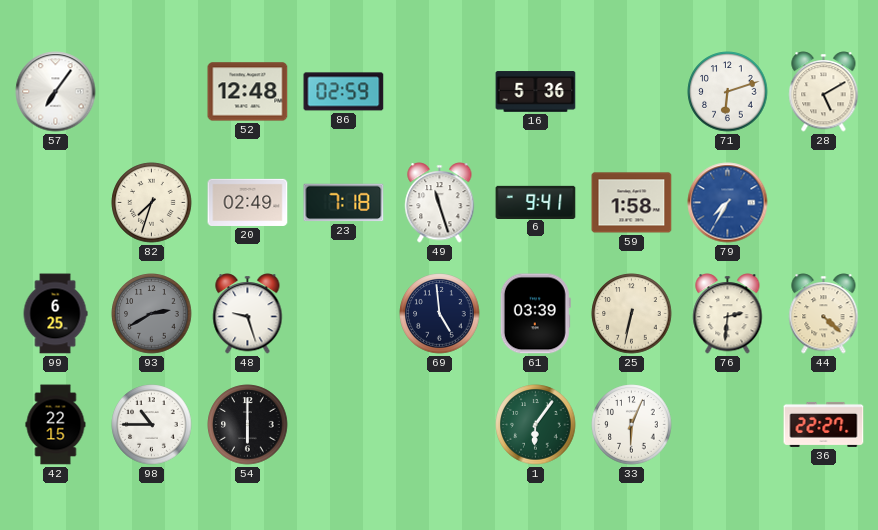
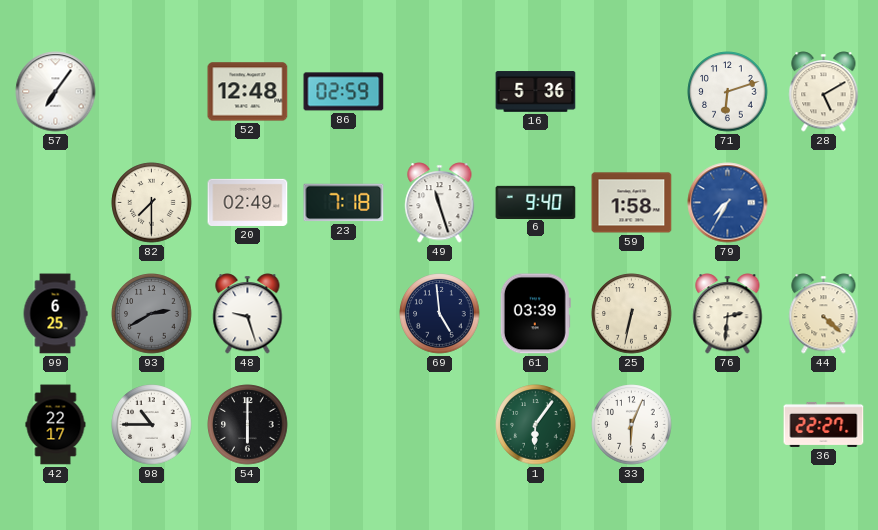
82: 7:33 -> 7:30 (152, 203)
6: 9:41 -> 9:40 (536, 202)
42: 22:15 -> 22:17 (56, 425)
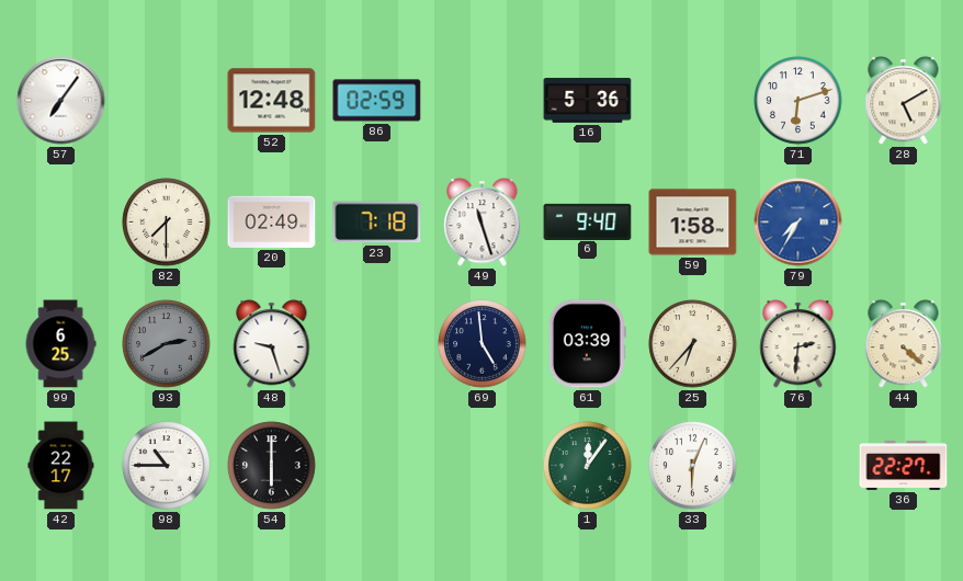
25: 6:32 -> 6:37 (693, 344)
1: 6:06 -> 12:06 (588, 466)
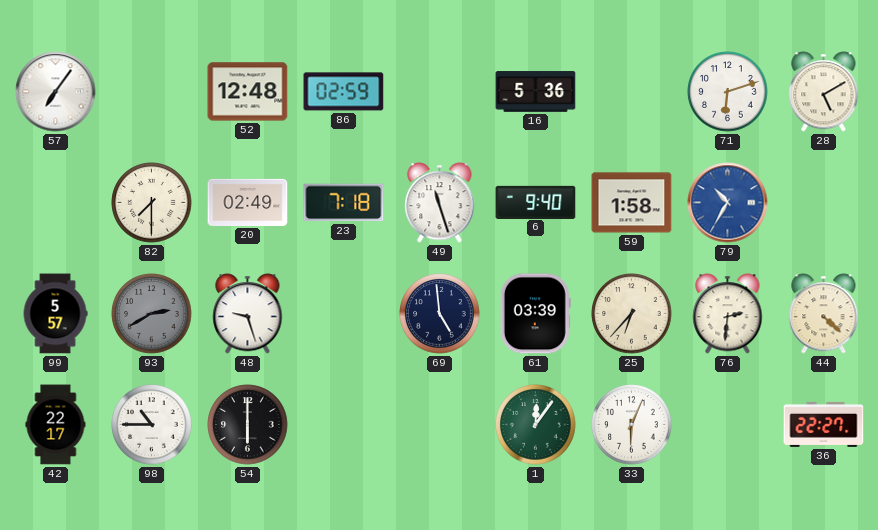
79: 7:35 -> 10:35 (728, 203)
99: 6:25 -> 5:57 (55, 314)
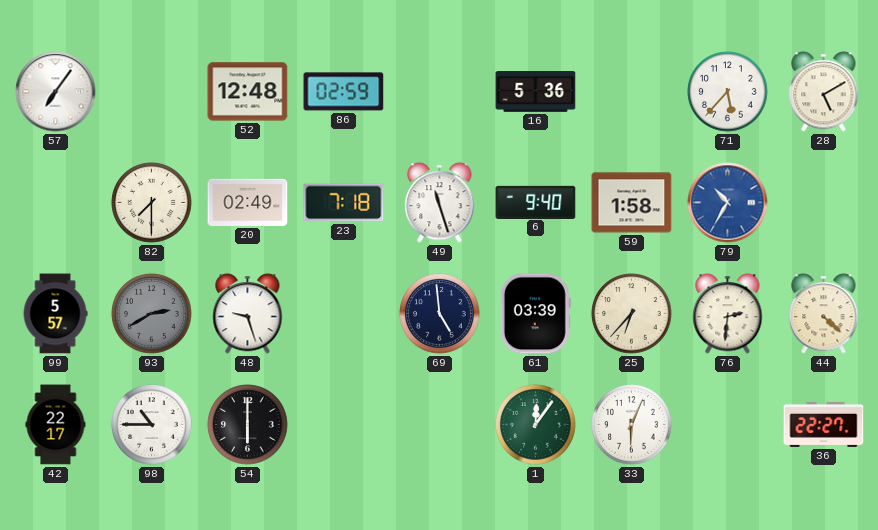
71: 6:12 -> 5:37 (728, 92)
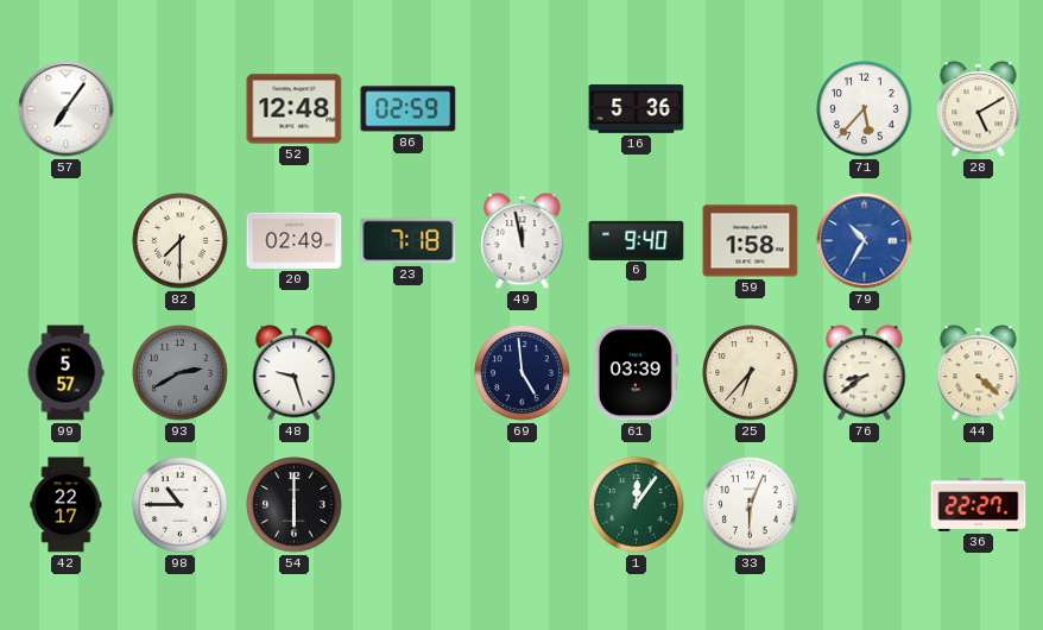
49: 11:27 -> 11:58 (523, 241)
76: 2:31 -> 8:39 (865, 373)
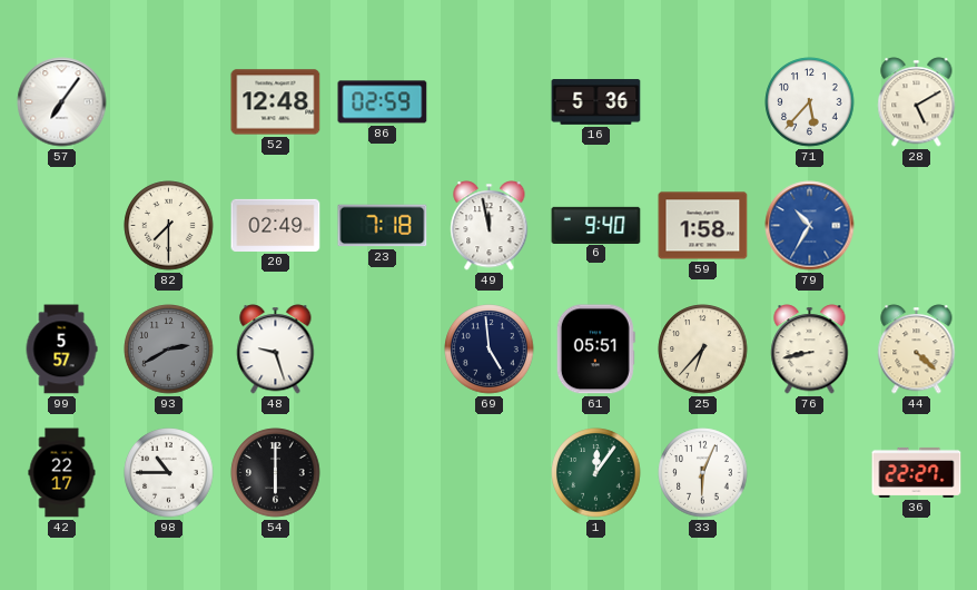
61: 03:39 -> 05:51 (595, 350)
76: 8:39 -> 8:43 (810, 350)
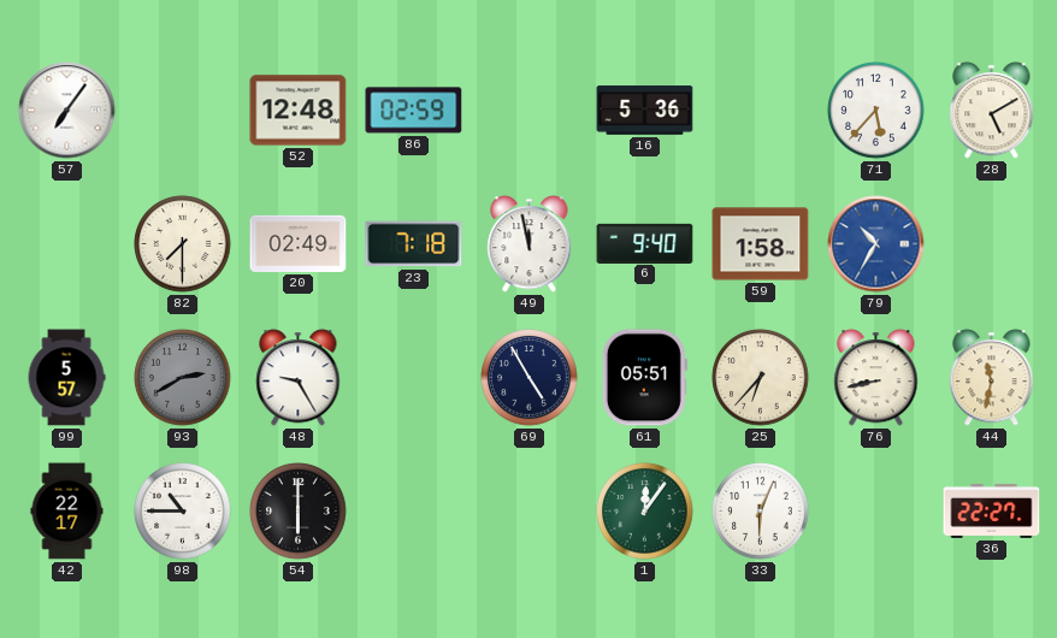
48: 9:27 -> 9:25 (299, 378)
69: 4:59 -> 4:55 (530, 378)
44: 4:22 -> 11:32 (992, 378)
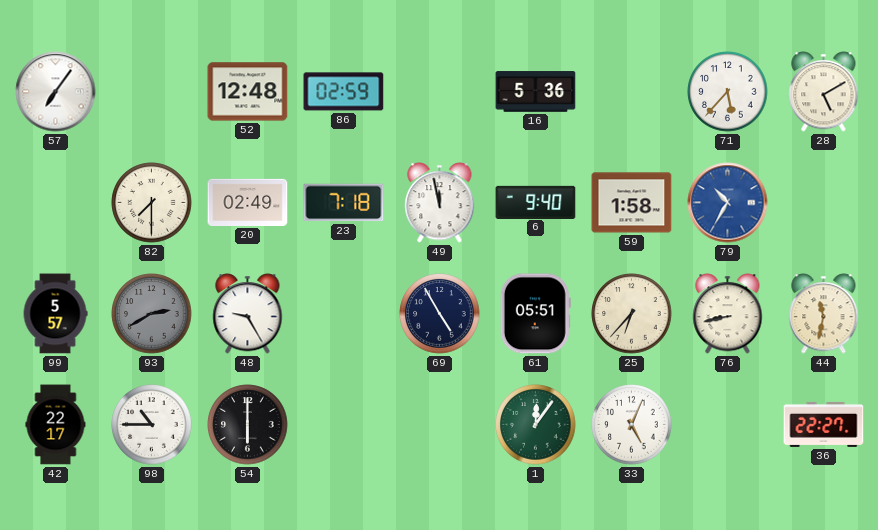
33: 6:04 -> 5:04 (632, 425)
